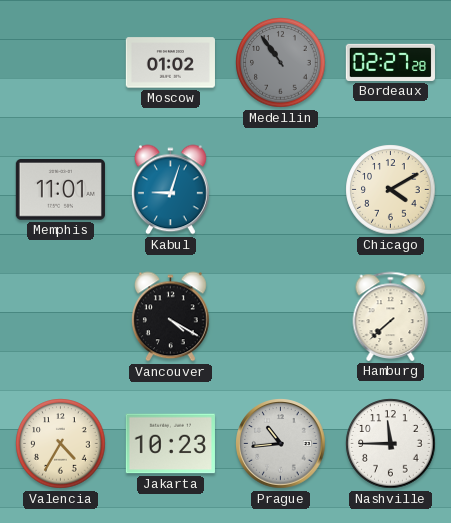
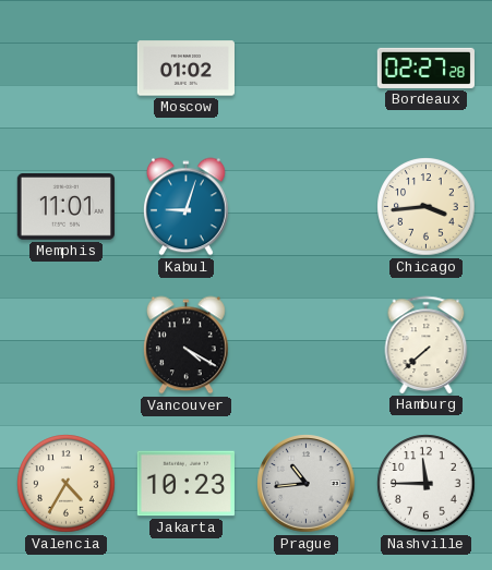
Medellin: 10:54 -> none (281, 63)
Chicago: 4:10 -> 3:44 (427, 207)
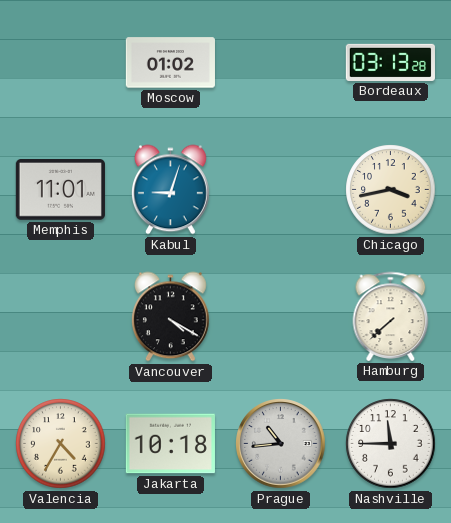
Bordeaux: 02:27 -> 03:13 (390, 62)
Chicago: 3:44 -> 3:43 (391, 190)
Jakarta: 10:23 -> 10:18 (170, 444)
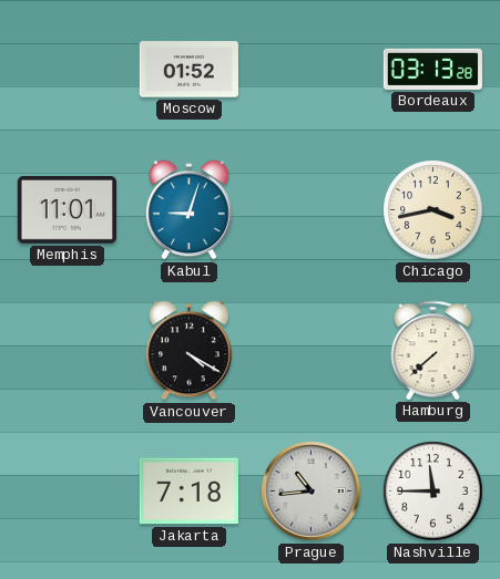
Moscow: 01:02 -> 01:52 (188, 70)
Valencia: 4:35 -> none (61, 444)
Jakarta: 10:18 -> 7:18 (188, 492)
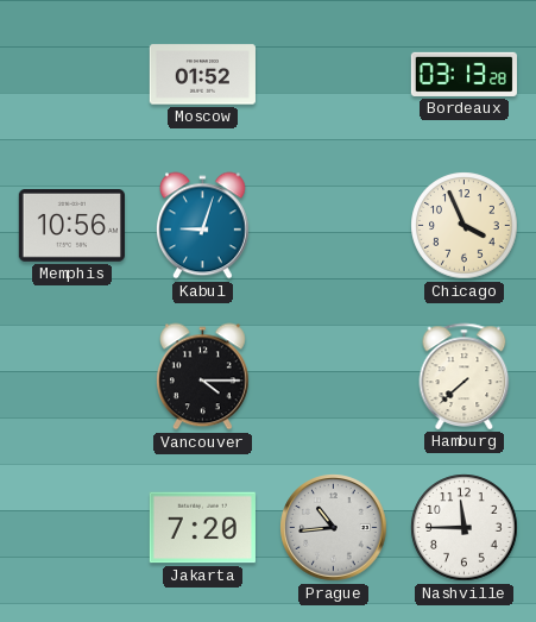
Memphis: 11:01 -> 10:56 (71, 226)
Chicago: 3:43 -> 3:56 (465, 226)
Vancouver: 4:20 -> 4:15 (202, 377)
Jakarta: 7:18 -> 7:20 (202, 528)
